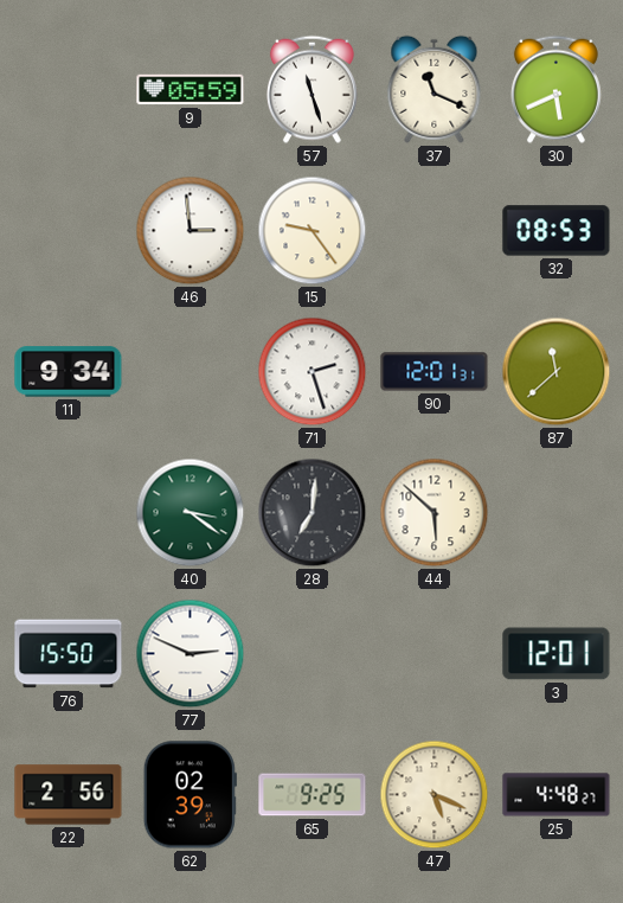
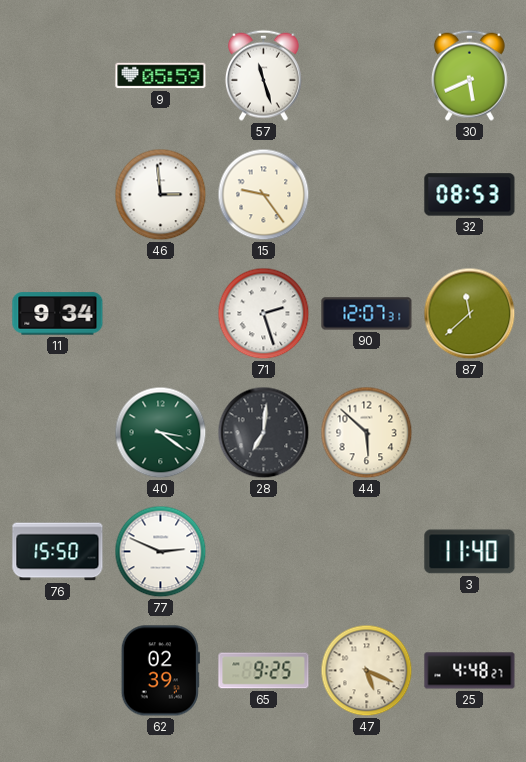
37: 11:19 -> none (435, 89)
90: 12:01 -> 12:07 (367, 314)
3: 12:01 -> 11:40 (470, 552)
22: 2:56 -> none (69, 795)
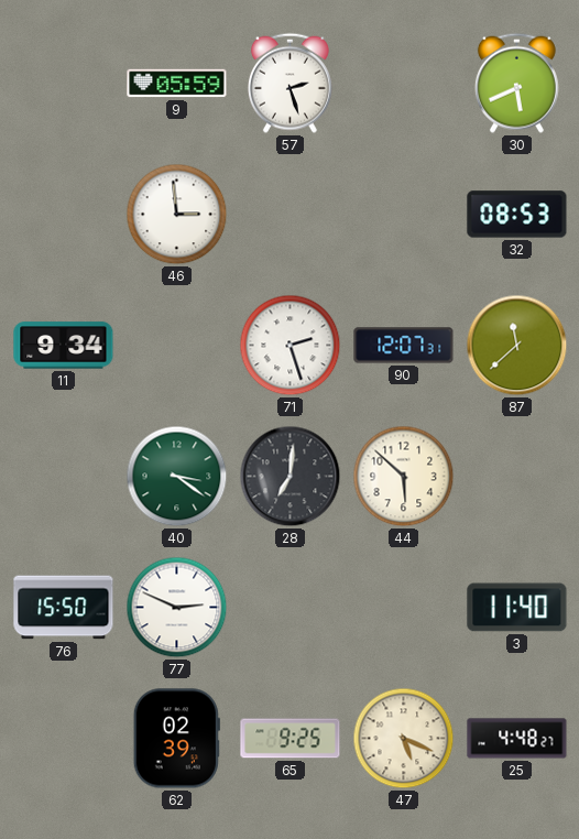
57: 11:27 -> 2:27 (289, 83)
15: 9:24 -> none (264, 195)
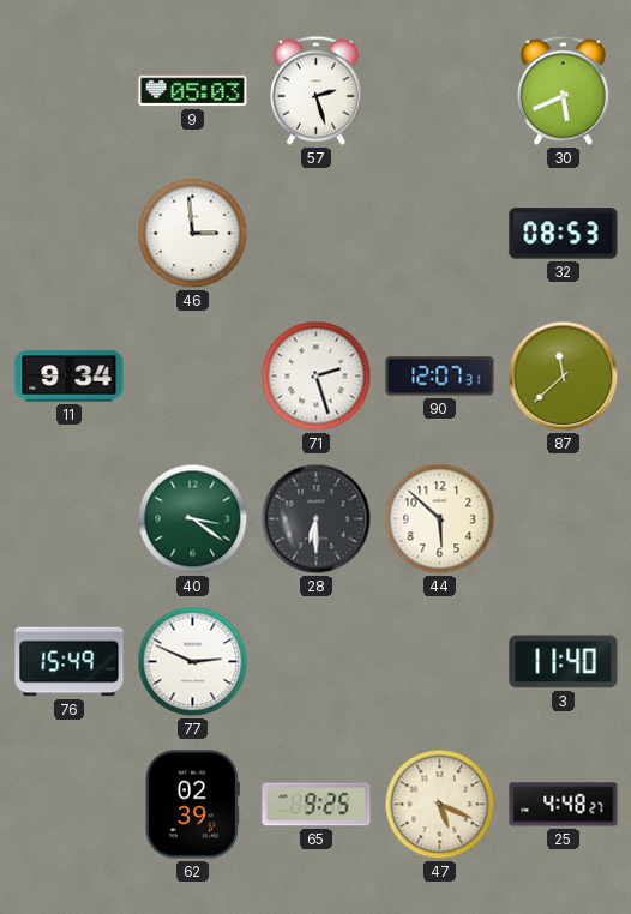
9: 05:59 -> 05:03 (193, 91)
28: 7:01 -> 6:30 (317, 519)
76: 15:50 -> 15:49 (70, 662)
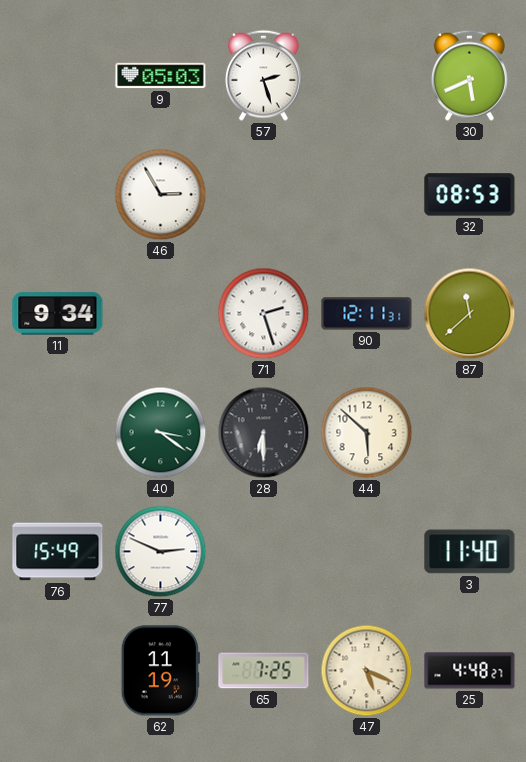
46: 2:59 -> 2:55 (161, 195)
90: 12:07 -> 12:11 (367, 314)
62: 02:39 -> 11:19 (160, 671)
65: 9:25 -> 7:25 (264, 671)
